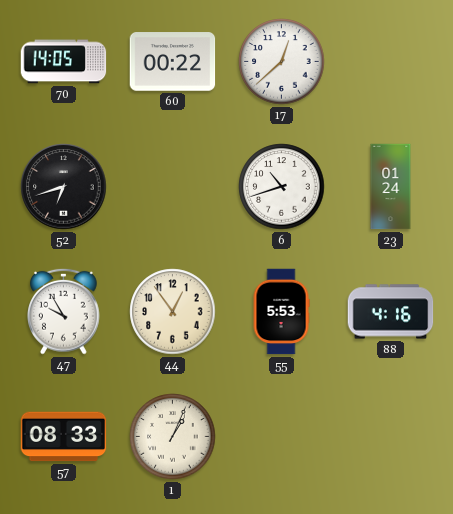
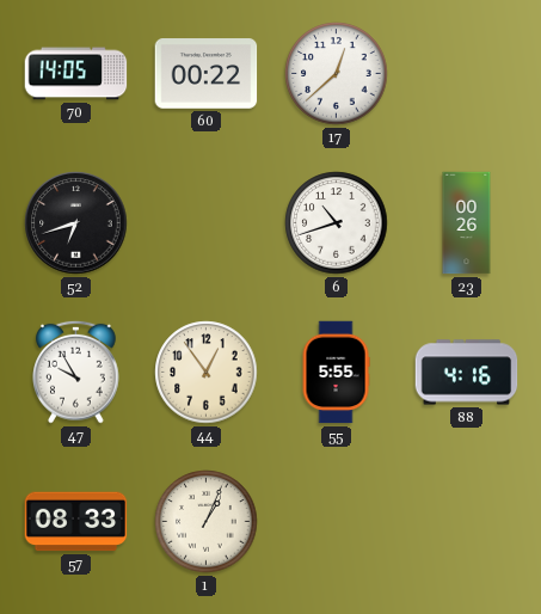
23: 01:24 -> 00:26 (467, 223)
55: 5:53 -> 5:55 (336, 373)
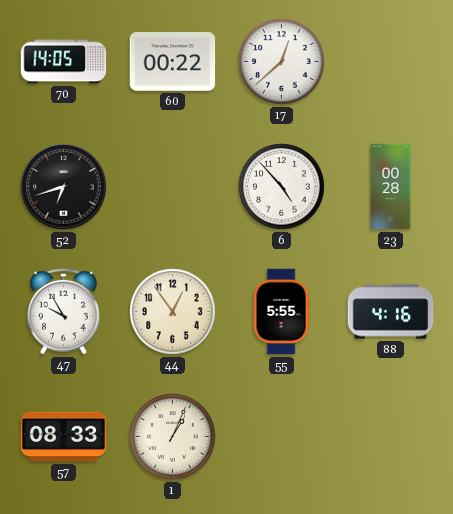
6: 10:42 -> 4:53 (282, 187)
23: 00:26 -> 00:28 (391, 187)
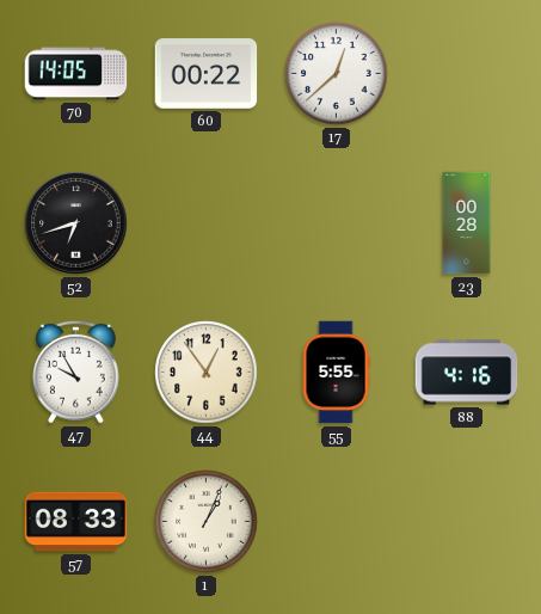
6: 4:53 -> none (282, 187)
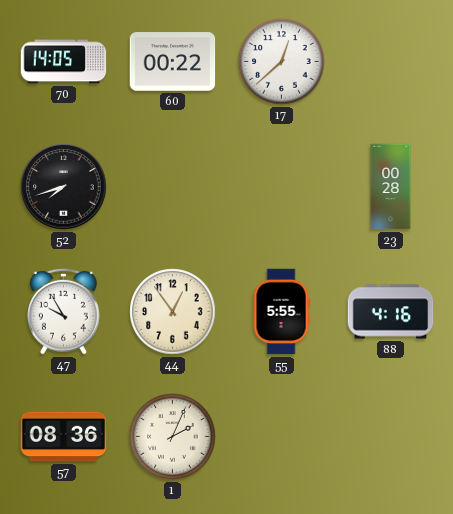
52: 6:42 -> 7:42 (64, 187)
57: 08:33 -> 08:36 (64, 437)
1: 1:04 -> 2:04 (173, 437)
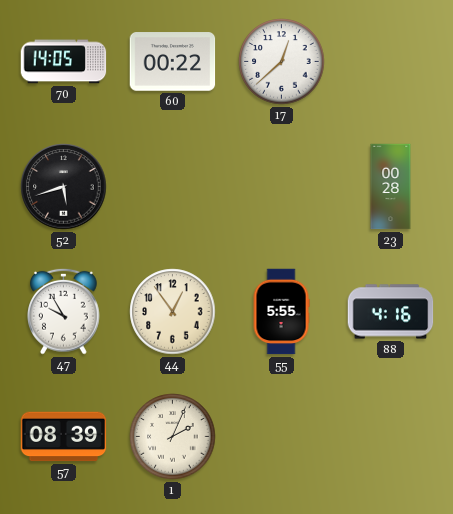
52: 7:42 -> 5:42 (64, 187)
57: 08:36 -> 08:39 (64, 437)
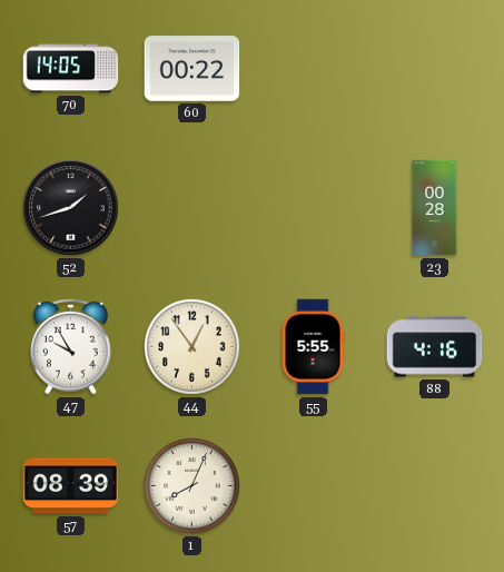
17: 12:38 -> none (282, 62)
52: 5:42 -> 1:42 (71, 208)
1: 2:04 -> 8:04 (192, 486)
